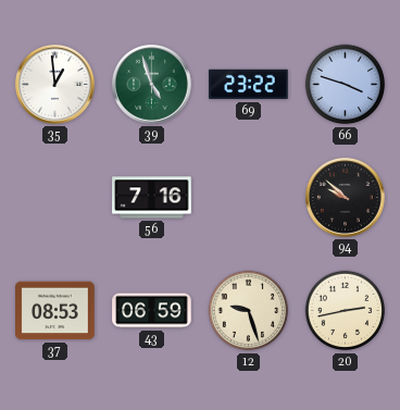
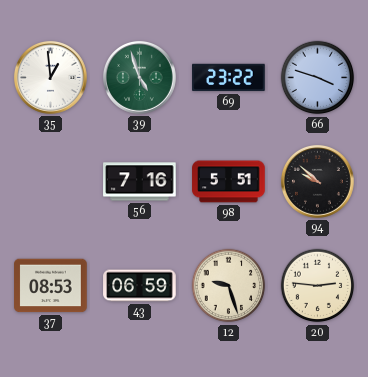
98: none -> 5:51 (229, 182)
20: 2:43 -> 2:46 (318, 286)
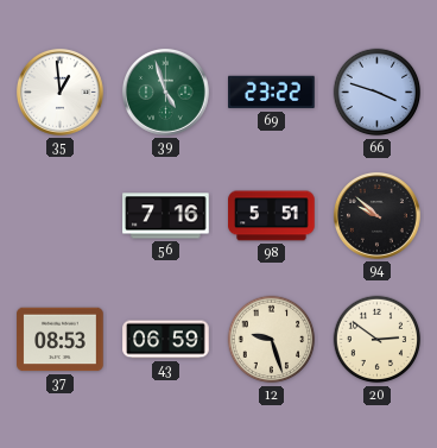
20: 2:46 -> 2:51 (378, 340)
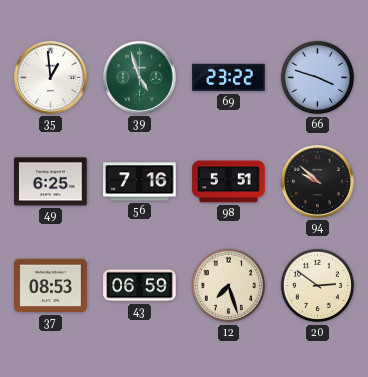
49: none -> 6:25 (51, 182)
12: 9:27 -> 7:27 (229, 286)
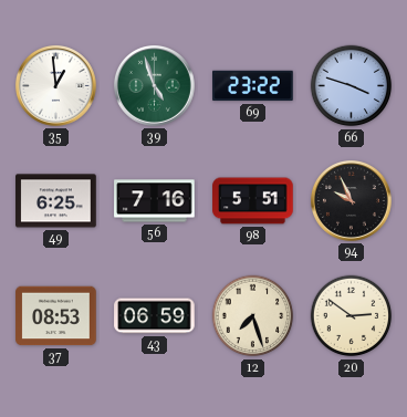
94: 9:52 -> 9:56 (351, 200)
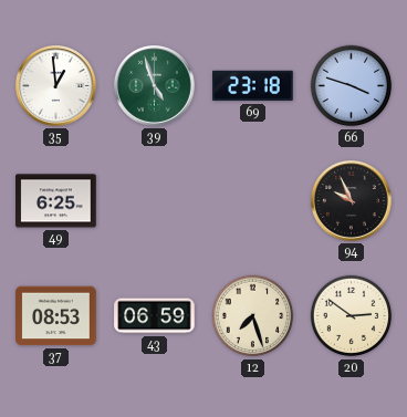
69: 23:22 -> 23:18 (253, 86)
56: 7:16 -> none (155, 201)
98: 5:51 -> none (253, 201)
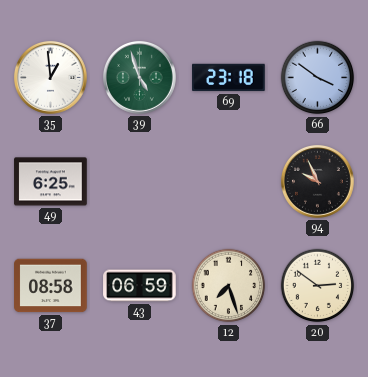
66: 3:48 -> 3:51 (318, 78)
37: 08:53 -> 08:58 (51, 286)
